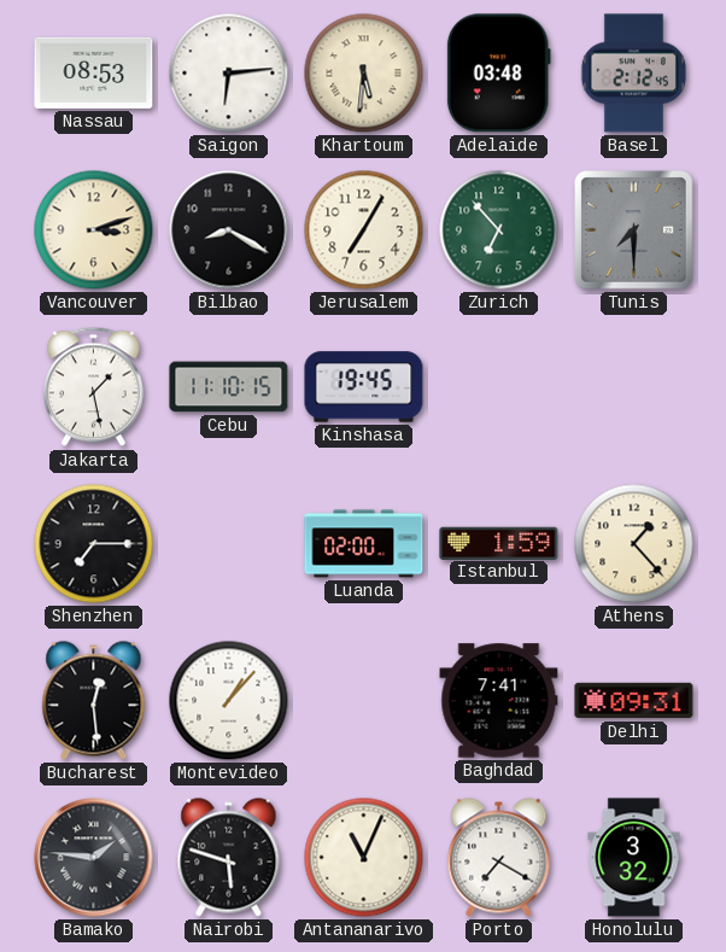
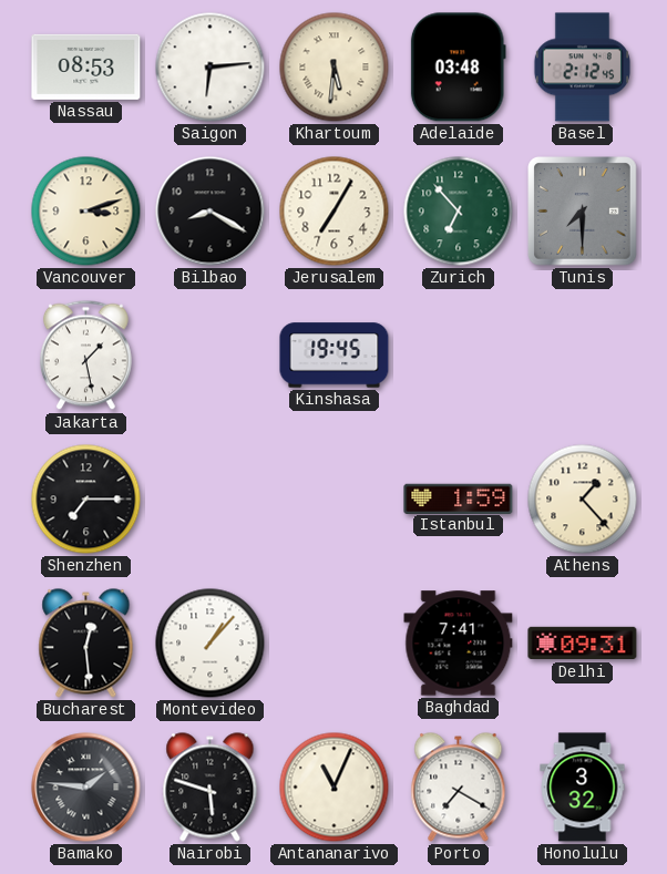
Cebu: 11:10 -> none (229, 387)
Luanda: 02:00 -> none (364, 544)
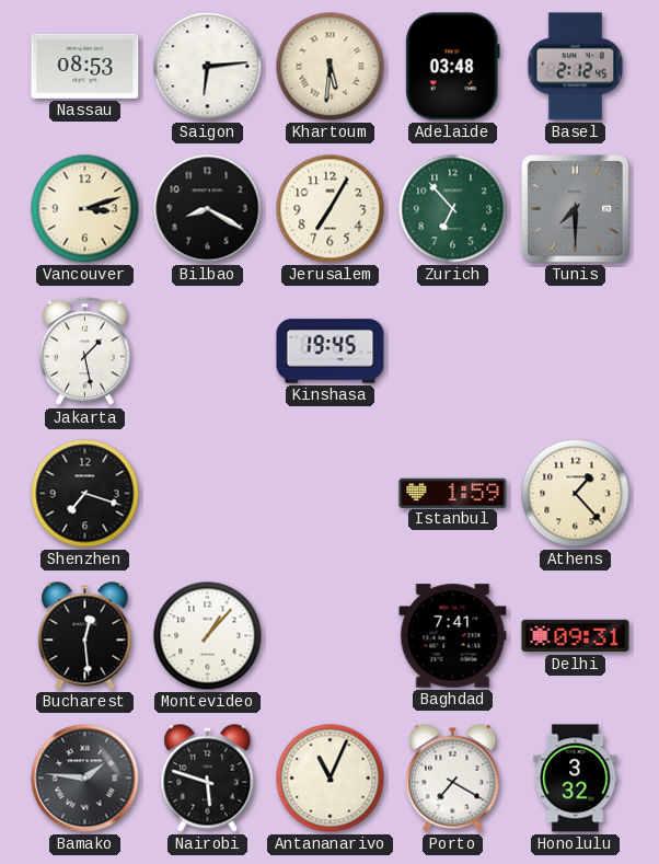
Shenzhen: 7:15 -> 7:18 (85, 494)
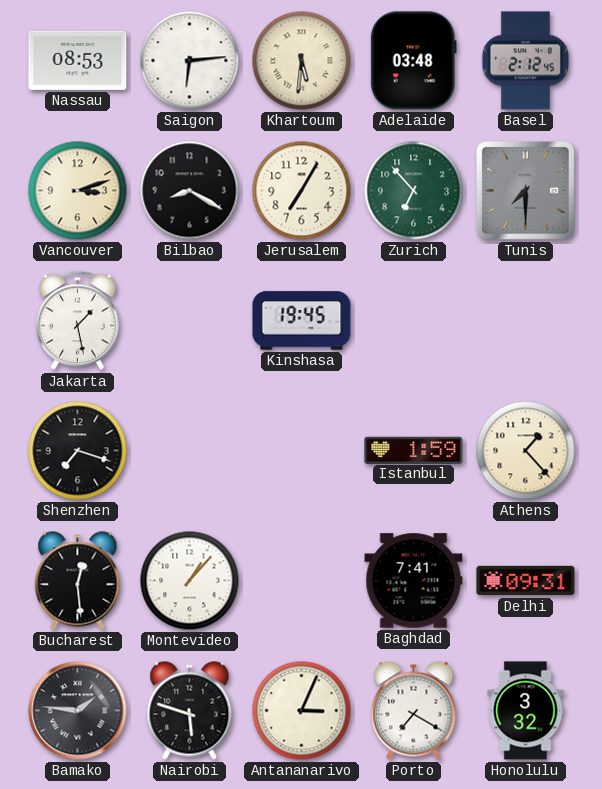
Antananarivo: 11:04 -> 3:04 (302, 711)
